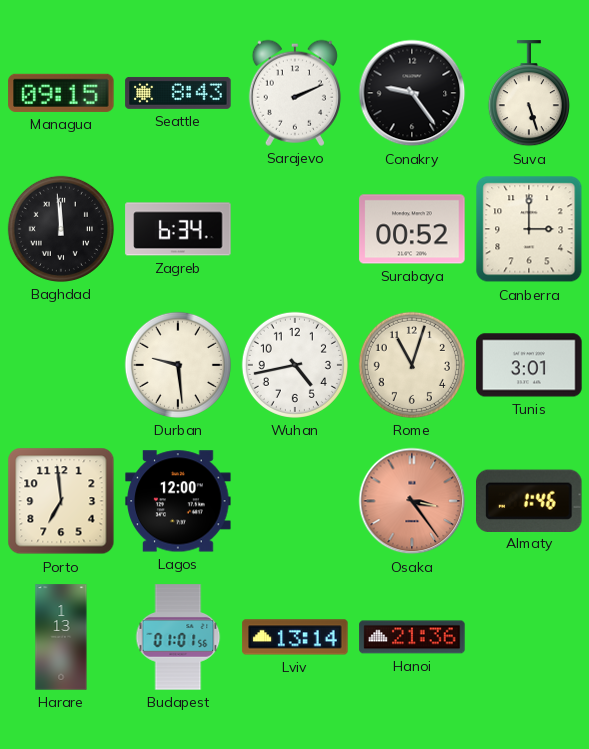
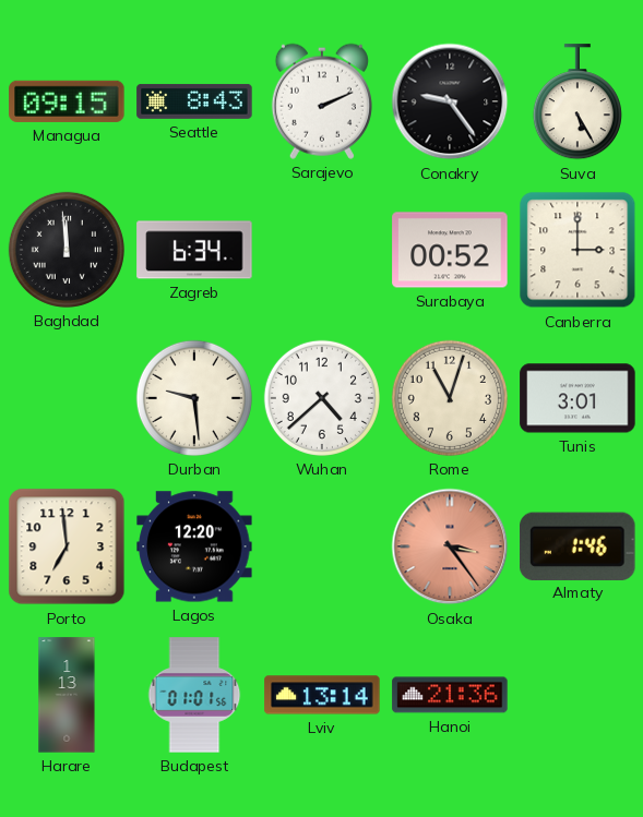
Suva: 5:27 -> 5:25 (577, 103)
Wuhan: 4:43 -> 4:38 (322, 398)
Lagos: 12:00 -> 12:20 (194, 546)
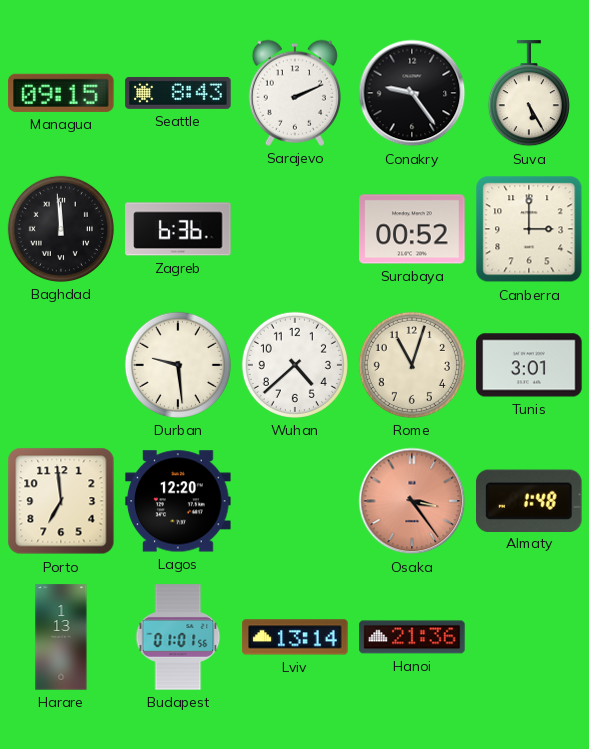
Zagreb: 6:34 -> 6:36 (178, 229)
Almaty: 1:46 -> 1:48 (530, 500)
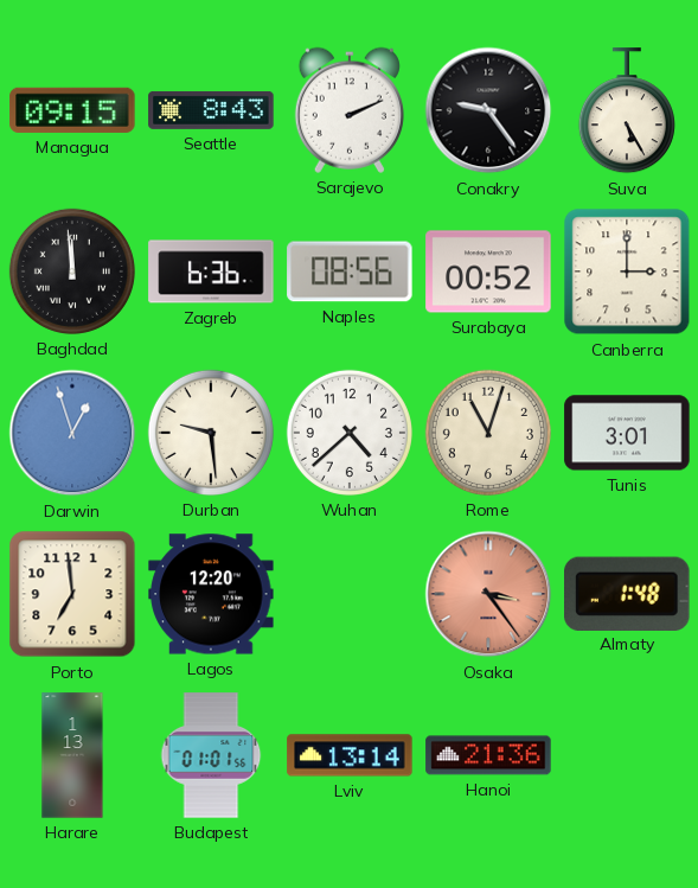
Naples: none -> 08:56 (350, 271)
Darwin: none -> 12:57 (72, 433)
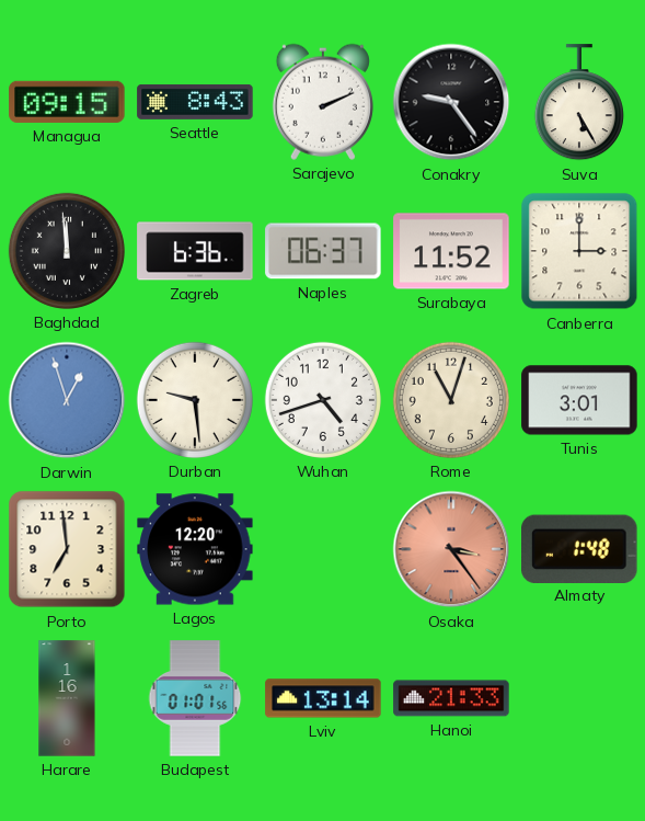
Naples: 08:56 -> 06:37 (323, 251)
Surabaya: 00:52 -> 11:52 (451, 251)
Wuhan: 4:38 -> 4:42 (323, 400)
Harare: 1:13 -> 1:16 (67, 698)
Hanoi: 21:36 -> 21:33 (451, 698)
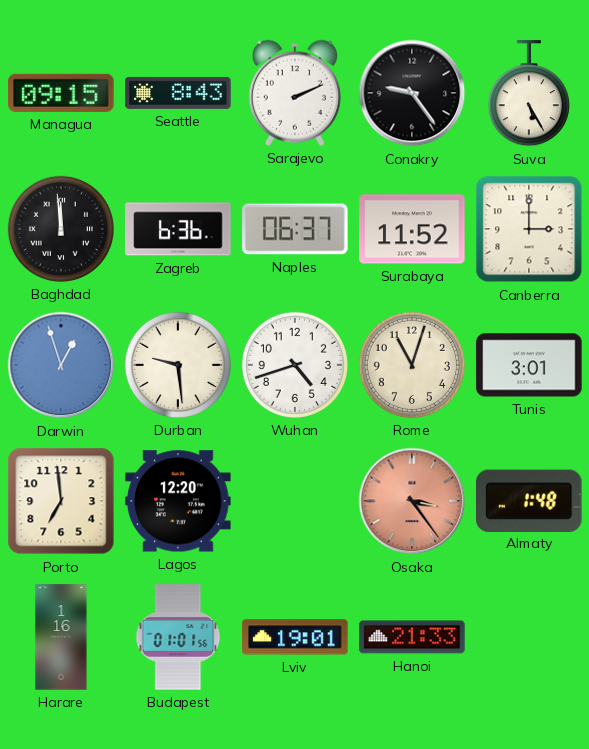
Lviv: 13:14 -> 19:01 (295, 637)
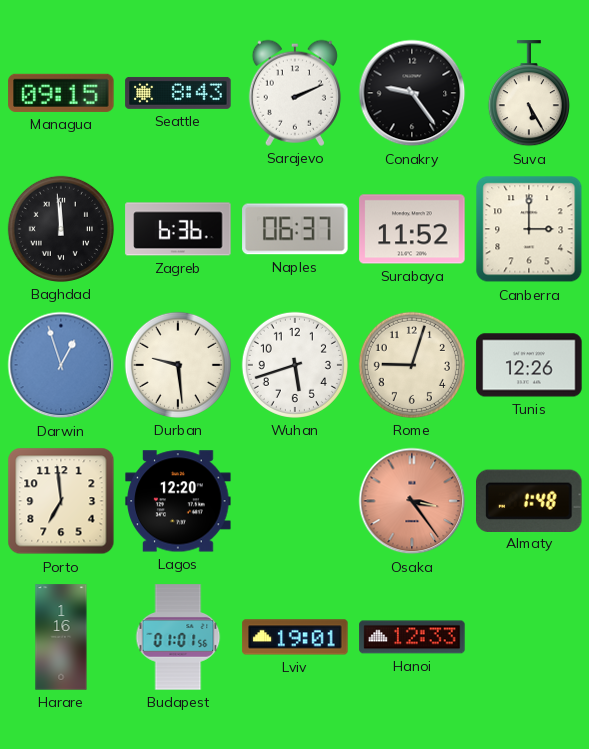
Wuhan: 4:42 -> 5:42 (295, 365)
Rome: 11:03 -> 9:03 (412, 365)
Tunis: 3:01 -> 12:26 (529, 365)
Hanoi: 21:33 -> 12:33 (412, 637)
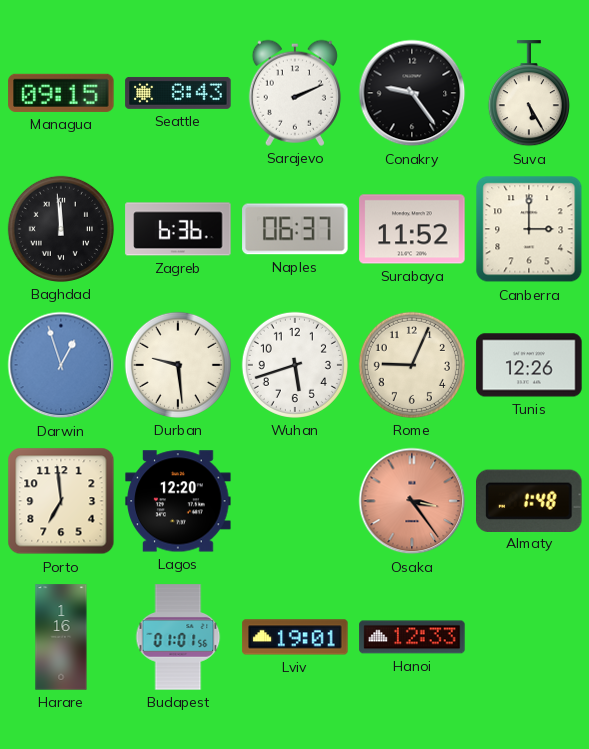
Rome: 9:03 -> 9:04 (412, 365)
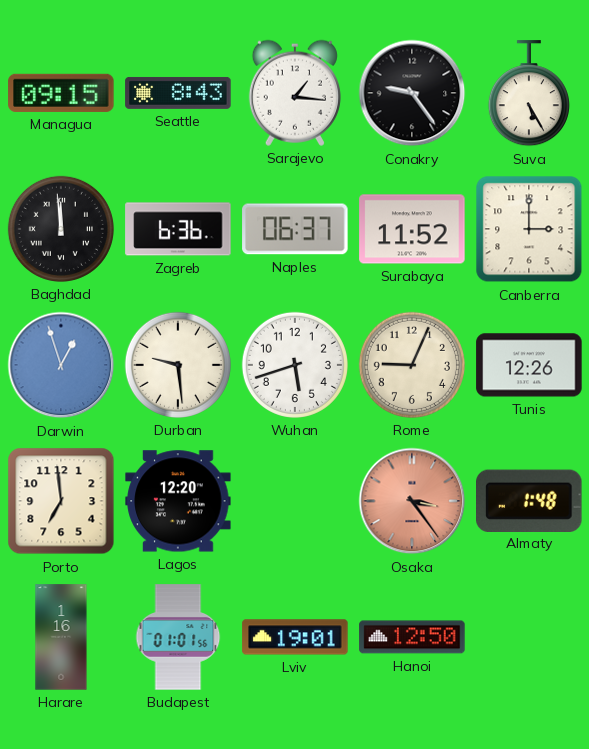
Sarajevo: 2:11 -> 1:16 (295, 93)
Hanoi: 12:33 -> 12:50 (412, 637)
